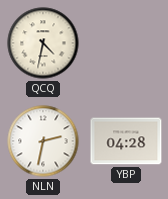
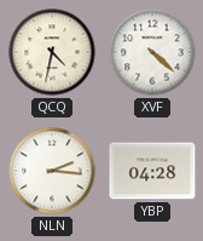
XVF: none -> 4:22 (152, 52)
NLN: 2:32 -> 2:16 (52, 171)
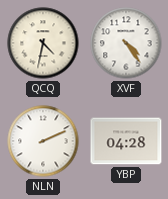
XVF: 4:22 -> 4:24 (126, 43)
NLN: 2:16 -> 2:11 (43, 141)
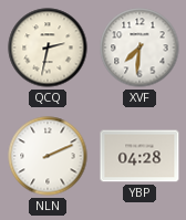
QCQ: 4:32 -> 2:32 (48, 48)
XVF: 4:24 -> 7:31 (139, 48)
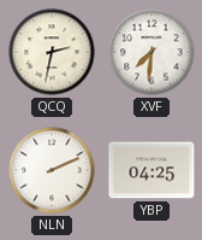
YBP: 04:28 -> 04:25 (151, 170)
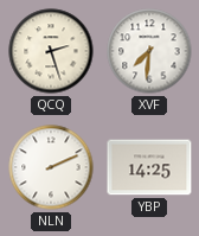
QCQ: 2:32 -> 2:27 (51, 51)
YBP: 04:25 -> 14:25 (149, 167)
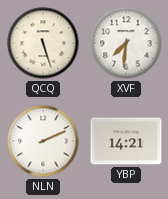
QCQ: 2:27 -> 5:27 (43, 43)
YBP: 14:25 -> 14:21 (126, 141)
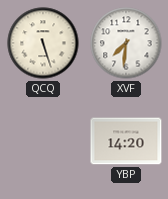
NLN: 2:11 -> none (43, 141)
YBP: 14:21 -> 14:20 (126, 141)
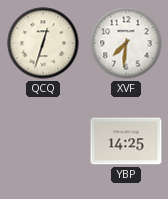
QCQ: 5:27 -> 12:33 (43, 43)
YBP: 14:20 -> 14:25 (126, 141)
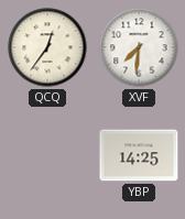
QCQ: 12:33 -> 12:36 (47, 47)
